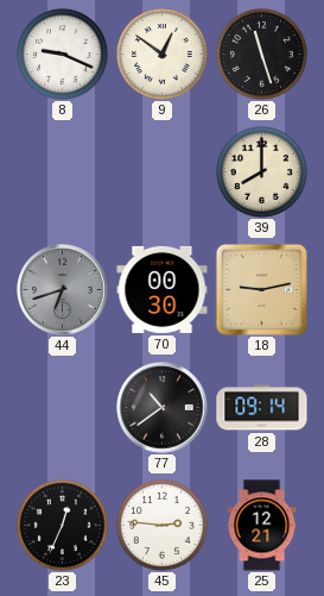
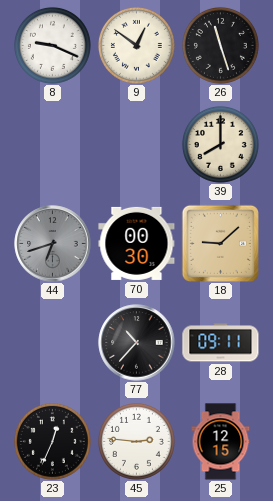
18: 9:13 -> 9:08 (220, 243)
77: 10:39 -> 10:37 (137, 343)
28: 09:14 -> 09:11 (221, 343)
25: 12:21 -> 12:15 (221, 442)
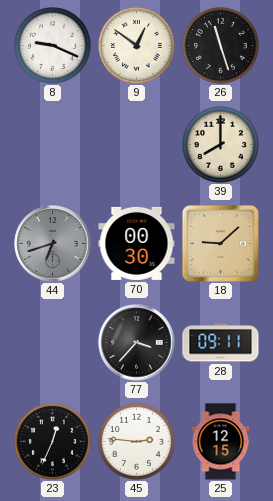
77: 10:37 -> 3:37 (137, 343)
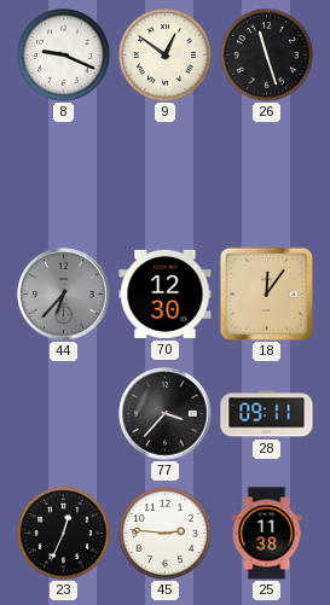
39: 8:00 -> none (220, 144)
44: 6:42 -> 6:37 (64, 295)
70: 00:30 -> 12:30 (166, 293)
18: 9:08 -> 12:06 (266, 293)
25: 12:15 -> 11:38 (267, 534)
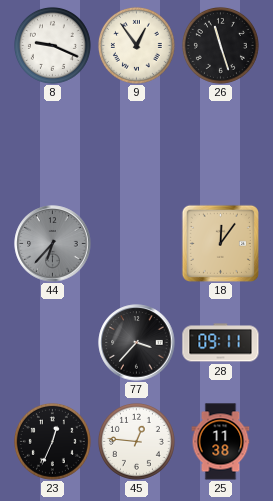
9: 12:51 -> 12:54 (136, 45)
70: 12:30 -> none (166, 293)
45: 2:46 -> 12:46 (136, 441)
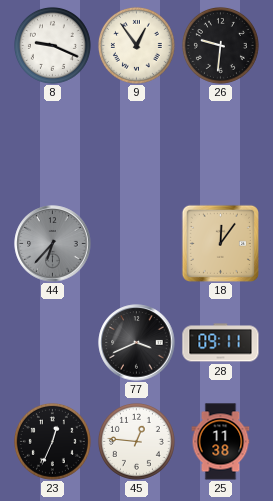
26: 11:27 -> 9:31 (220, 45)
77: 3:37 -> 3:41 (137, 343)
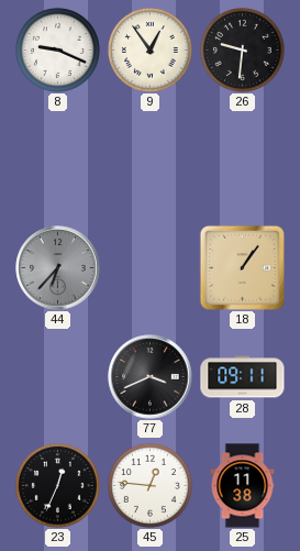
18: 12:06 -> 1:06 (242, 267)
